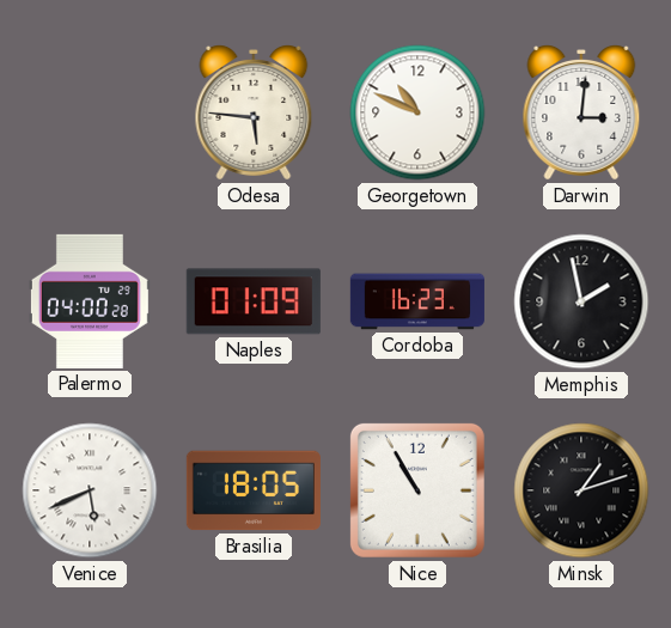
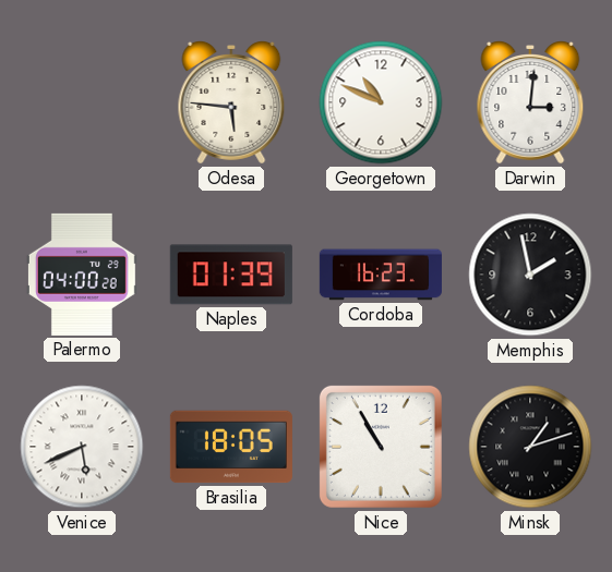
Naples: 01:09 -> 01:39 (231, 275)
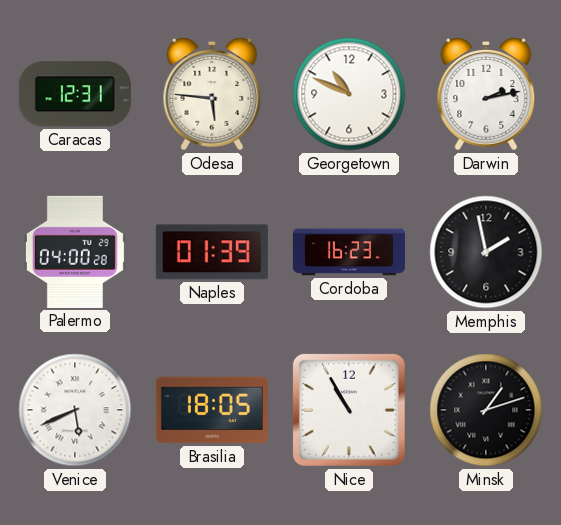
Caracas: none -> 12:31 (75, 94)
Darwin: 3:01 -> 2:13 (486, 95)
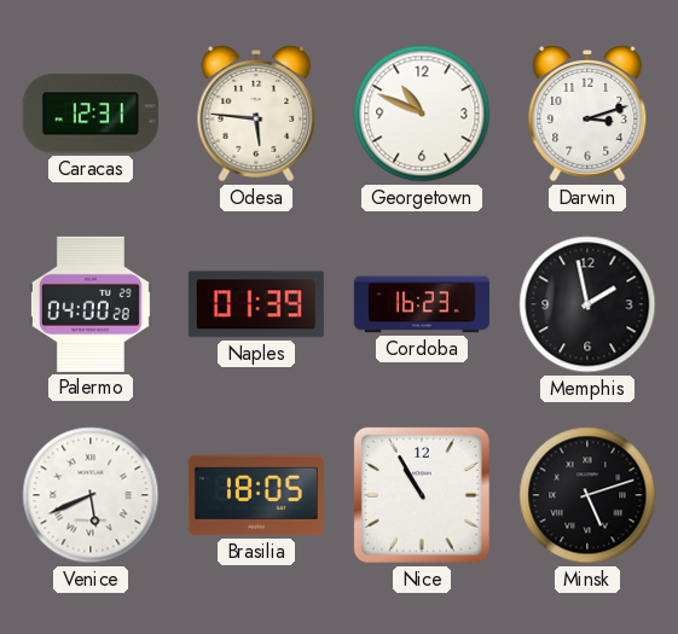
Darwin: 2:13 -> 3:12 (587, 115)
Minsk: 1:12 -> 5:12 (587, 495)
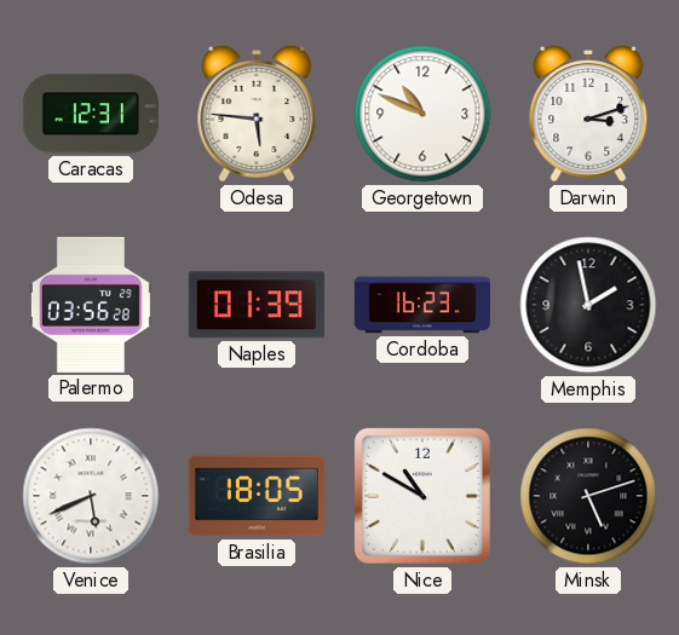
Palermo: 04:00 -> 03:56 (91, 305)
Nice: 10:55 -> 10:50 (422, 496)
